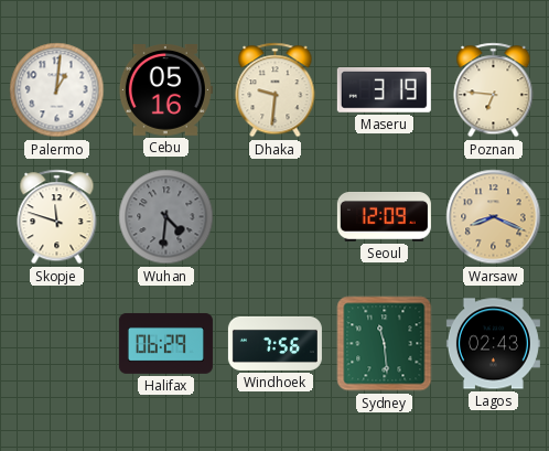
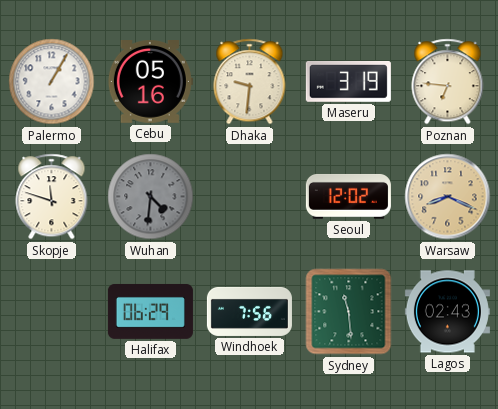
Palermo: 1:01 -> 1:05 (52, 82)
Seoul: 12:09 -> 12:02 (348, 196)
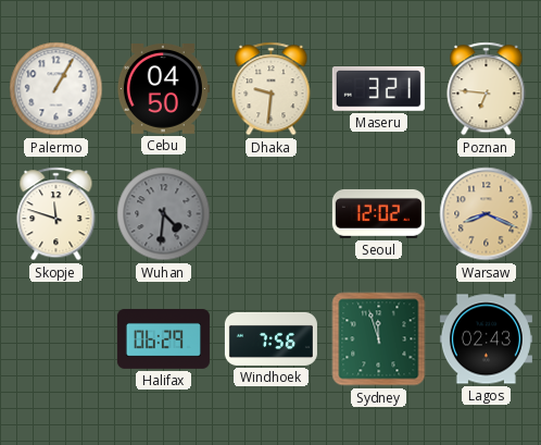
Cebu: 05:16 -> 04:50 (163, 89)
Maseru: 3:19 -> 3:21 (378, 88)
Sydney: 11:29 -> 11:57 (379, 339)
